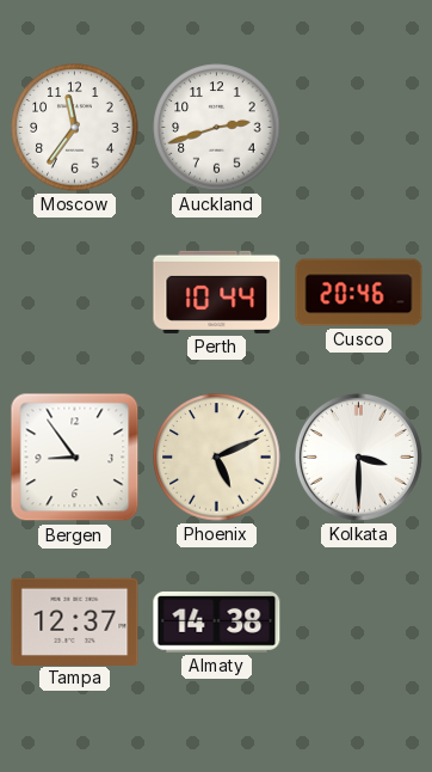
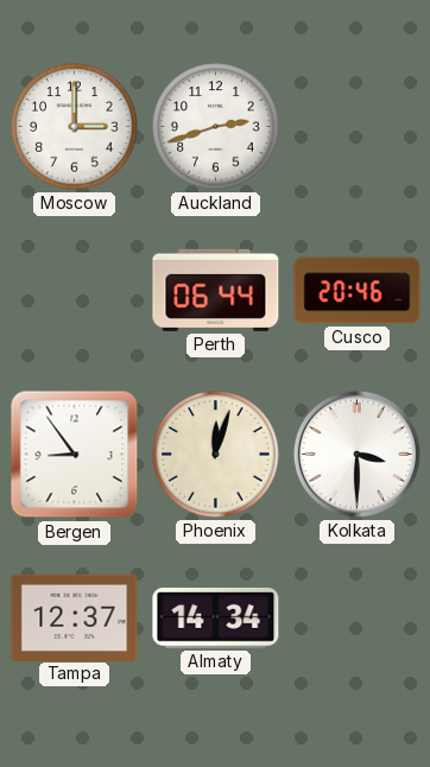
Moscow: 11:36 -> 3:00 (75, 127)
Perth: 10:44 -> 06:44 (216, 290)
Phoenix: 5:11 -> 12:03 (216, 455)
Almaty: 14:38 -> 14:34 (216, 617)
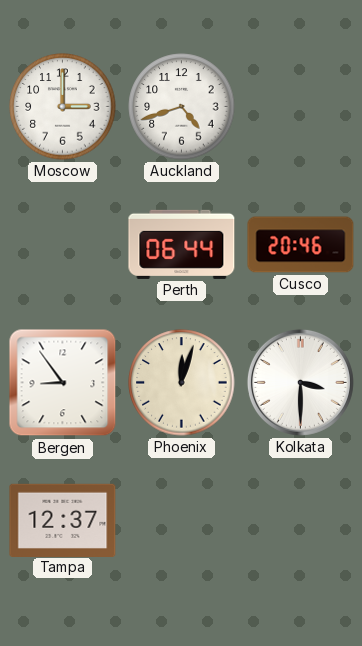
Auckland: 2:42 -> 4:42 (182, 107)
Almaty: 14:34 -> none (216, 617)
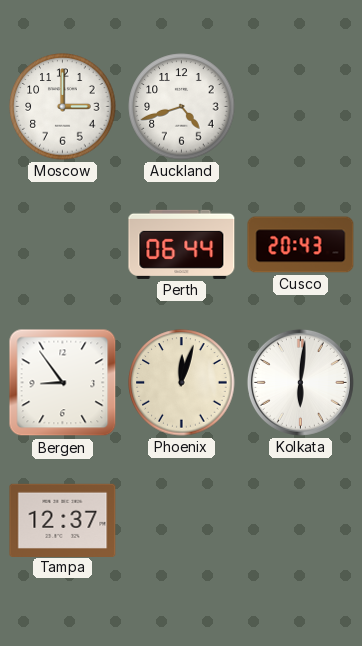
Cusco: 20:46 -> 20:43 (301, 245)
Kolkata: 3:30 -> 6:01 (300, 382)
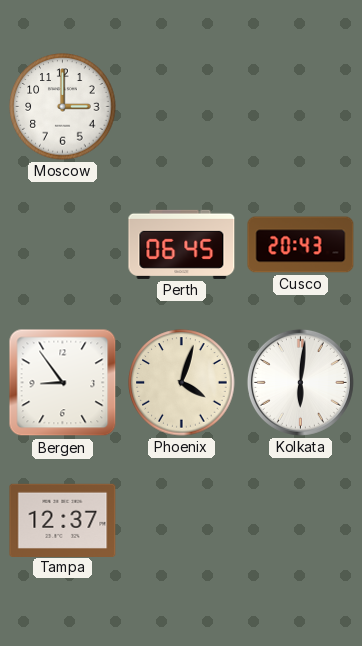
Auckland: 4:42 -> none (182, 107)
Perth: 06:44 -> 06:45 (182, 244)
Phoenix: 12:03 -> 4:03 (182, 383)
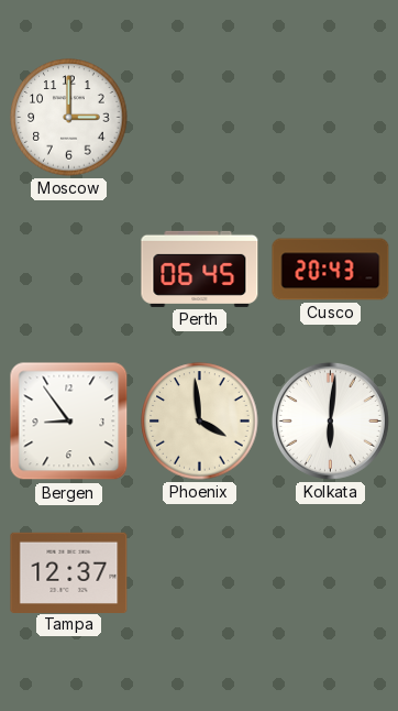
Phoenix: 4:03 -> 3:59 (200, 422)
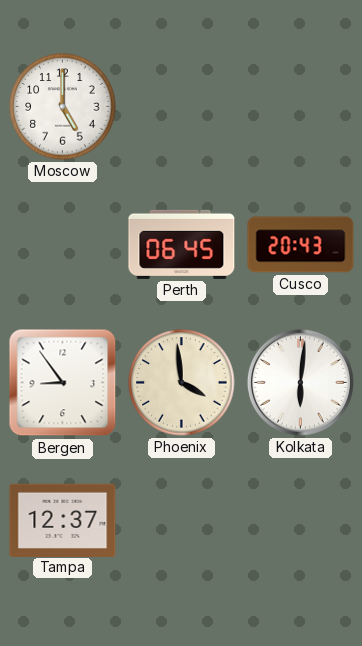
Moscow: 3:00 -> 5:00 (63, 107)
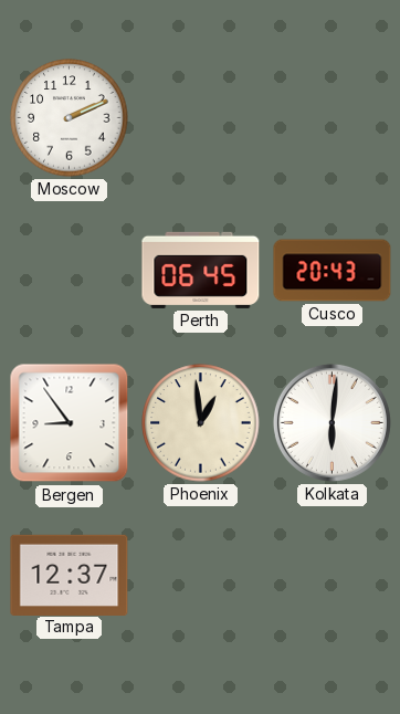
Moscow: 5:00 -> 2:11 (70, 118)
Phoenix: 3:59 -> 12:59 (201, 423)
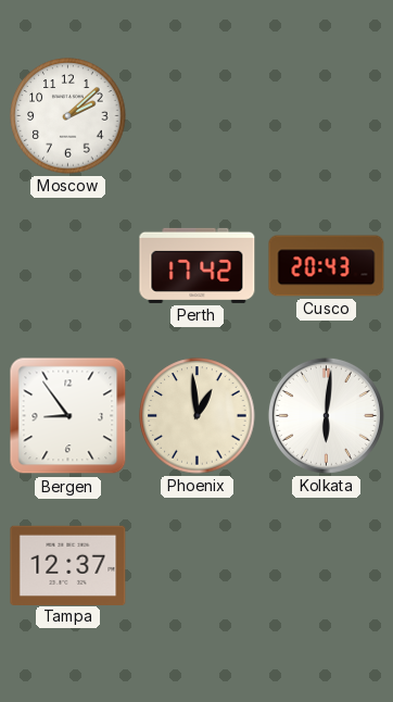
Moscow: 2:11 -> 2:08 (68, 116)
Perth: 06:45 -> 17:42 (198, 265)
